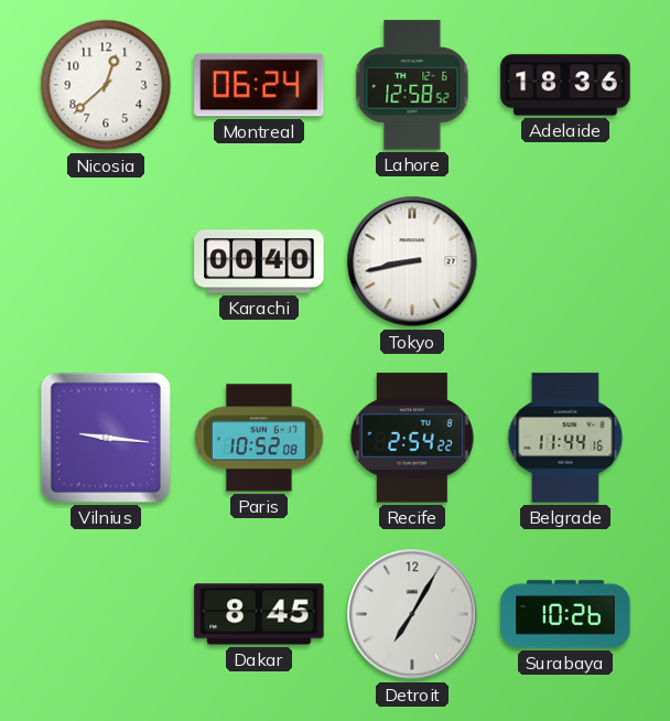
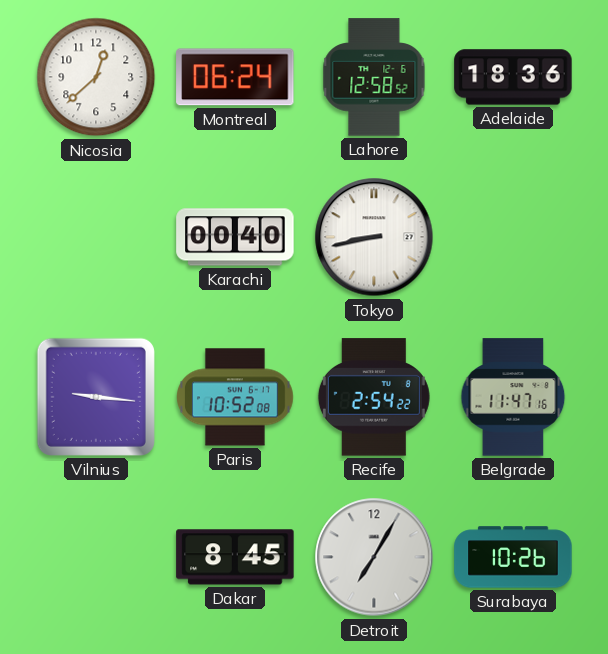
Belgrade: 11:44 -> 11:47 (513, 397)
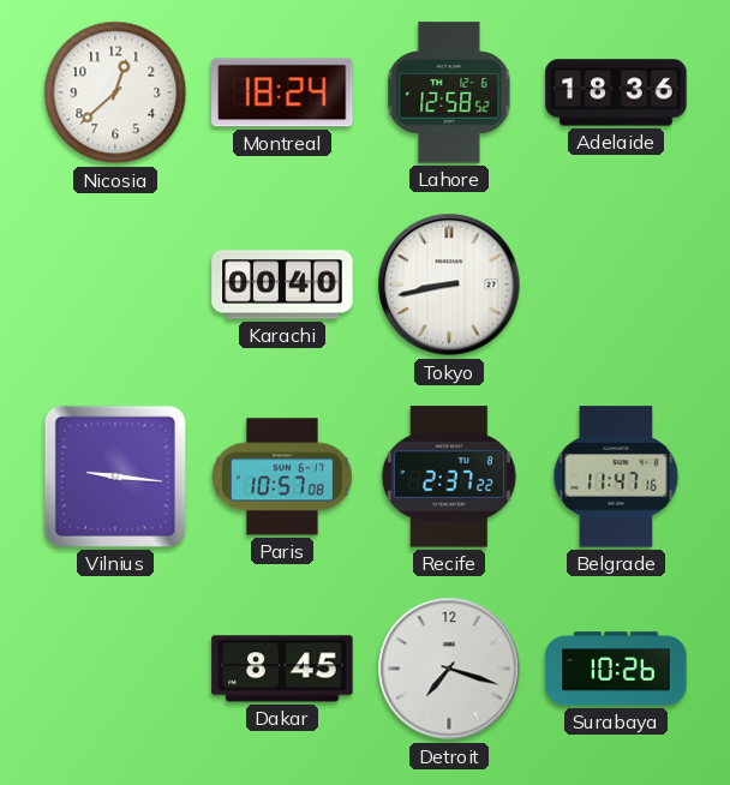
Montreal: 06:24 -> 18:24 (282, 92)
Paris: 10:52 -> 10:57 (283, 477)
Recife: 2:54 -> 2:37 (449, 477)
Detroit: 7:05 -> 7:18 (449, 669)
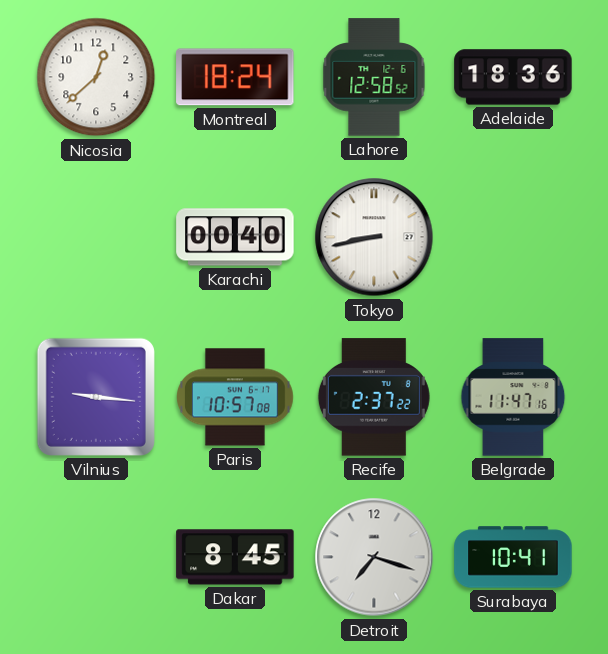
Surabaya: 10:26 -> 10:41 (513, 557)
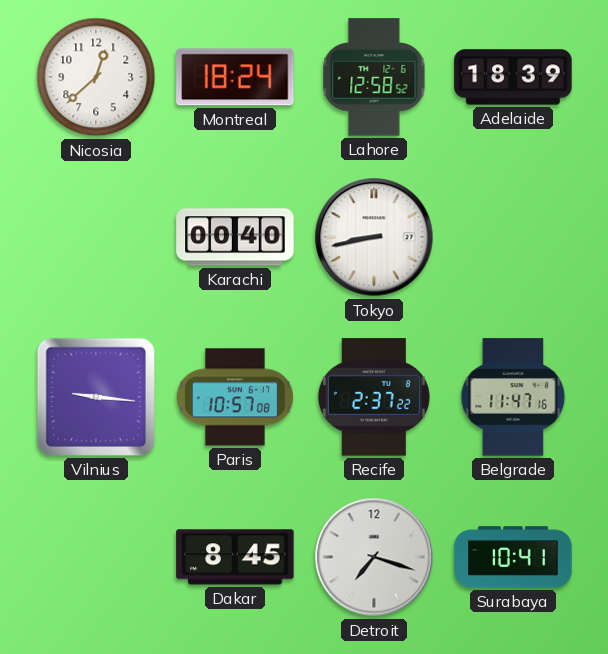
Adelaide: 18:36 -> 18:39 (513, 77)
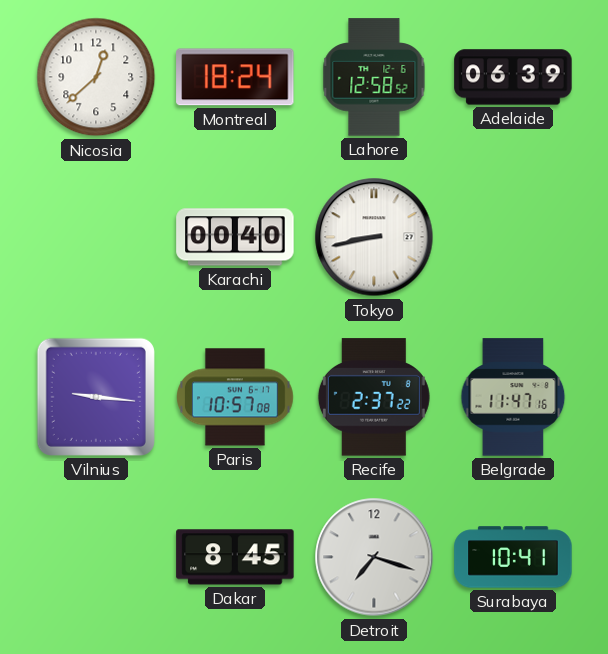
Adelaide: 18:39 -> 06:39 (513, 77)
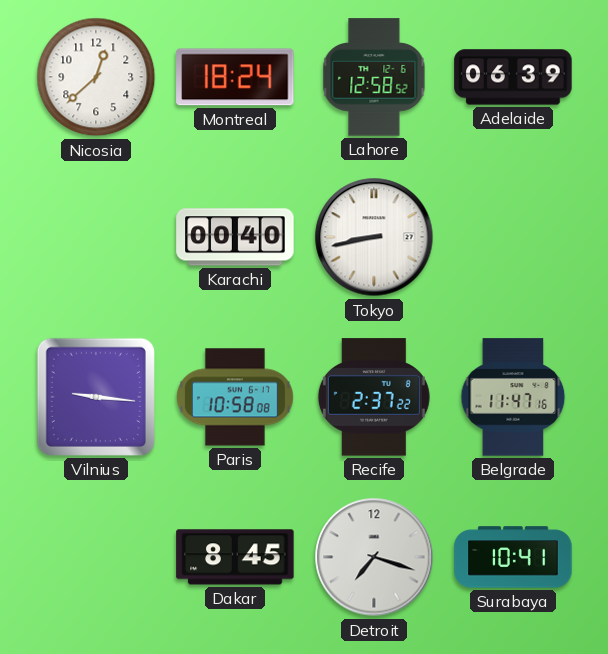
Paris: 10:57 -> 10:58 (236, 397)
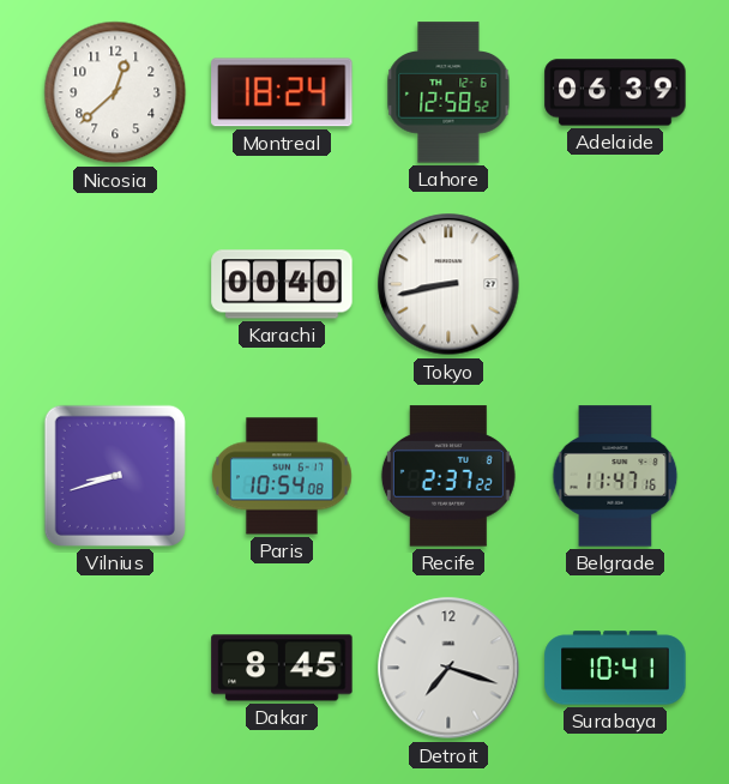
Vilnius: 9:16 -> 8:42 (115, 476)
Paris: 10:58 -> 10:54 (283, 476)
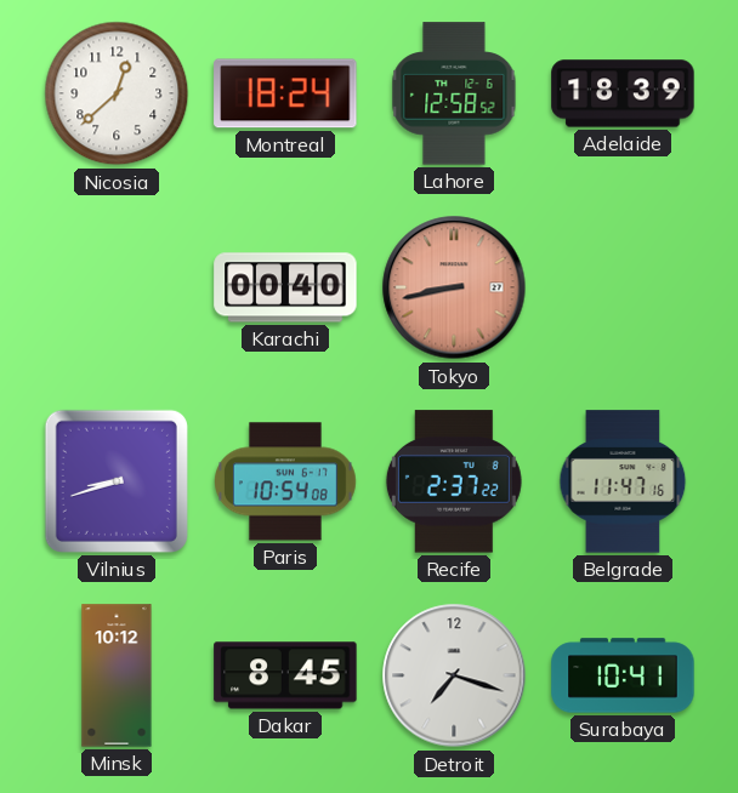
Adelaide: 06:39 -> 18:39 (623, 93)
Tokyo dial: white -> salmon (454, 287)
Minsk: none -> 10:12 (117, 675)
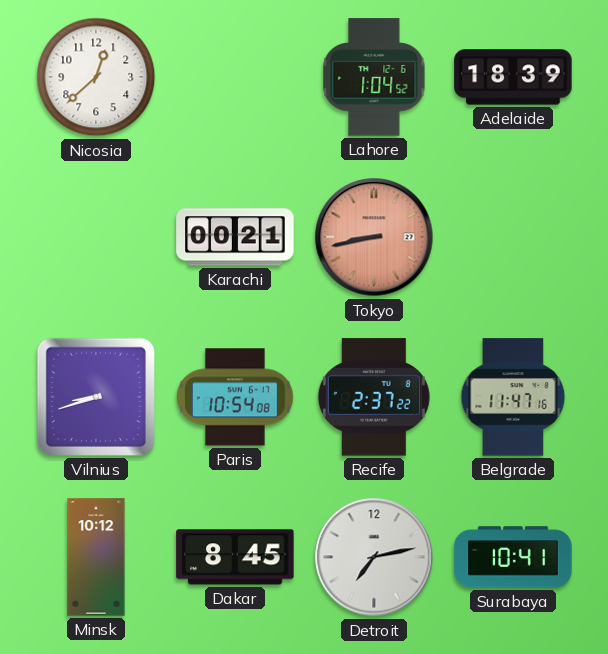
Montreal: 18:24 -> none (285, 93)
Lahore: 12:58 -> 1:04 (374, 77)
Karachi: 00:40 -> 00:21 (235, 237)
Detroit: 7:18 -> 7:13 (374, 557)
